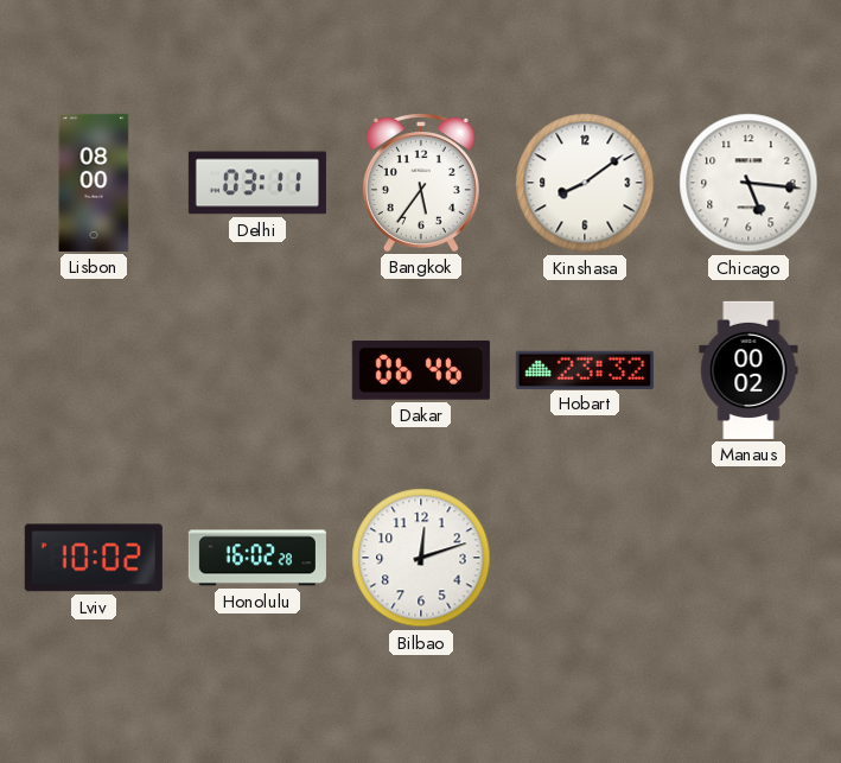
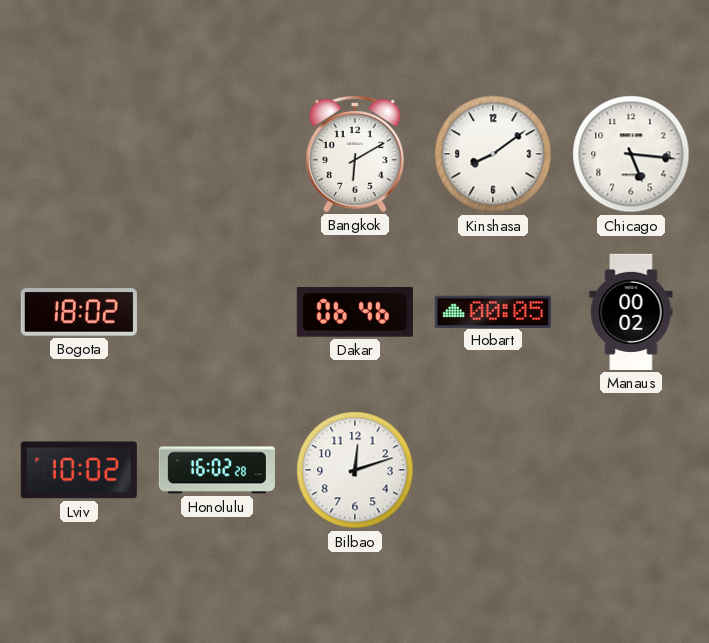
Lisbon: 08:00 -> none (94, 183)
Delhi: 03:11 -> none (257, 183)
Bangkok: 5:36 -> 6:10 (355, 154)
Bogota: none -> 18:02 (79, 312)
Hobart: 23:32 -> 00:05 (493, 311)
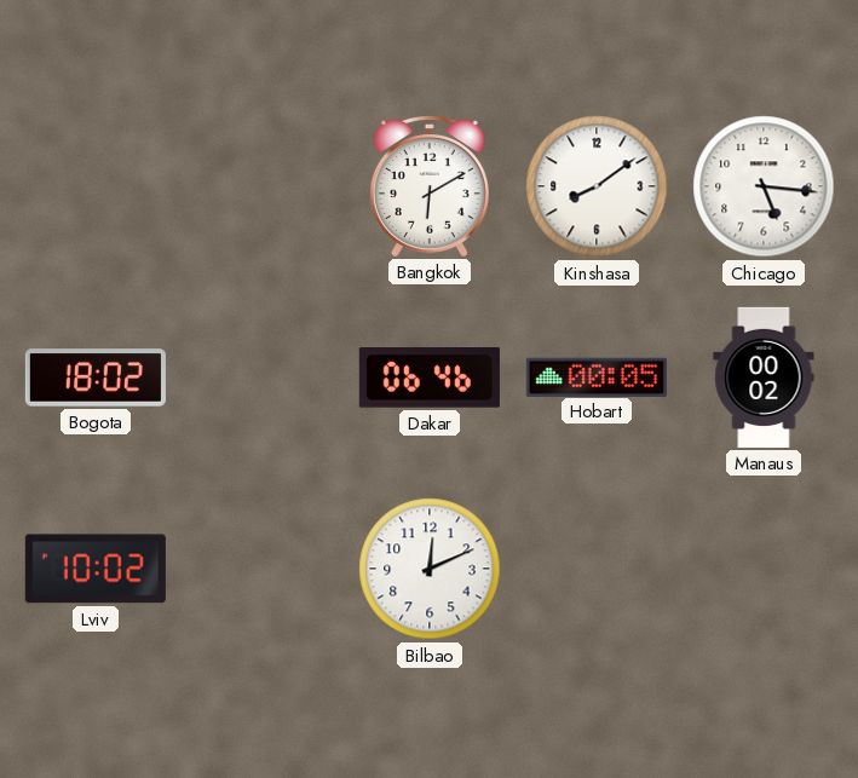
Honolulu: 16:02 -> none (217, 470)
Bilbao: 12:12 -> 12:11 (430, 569)
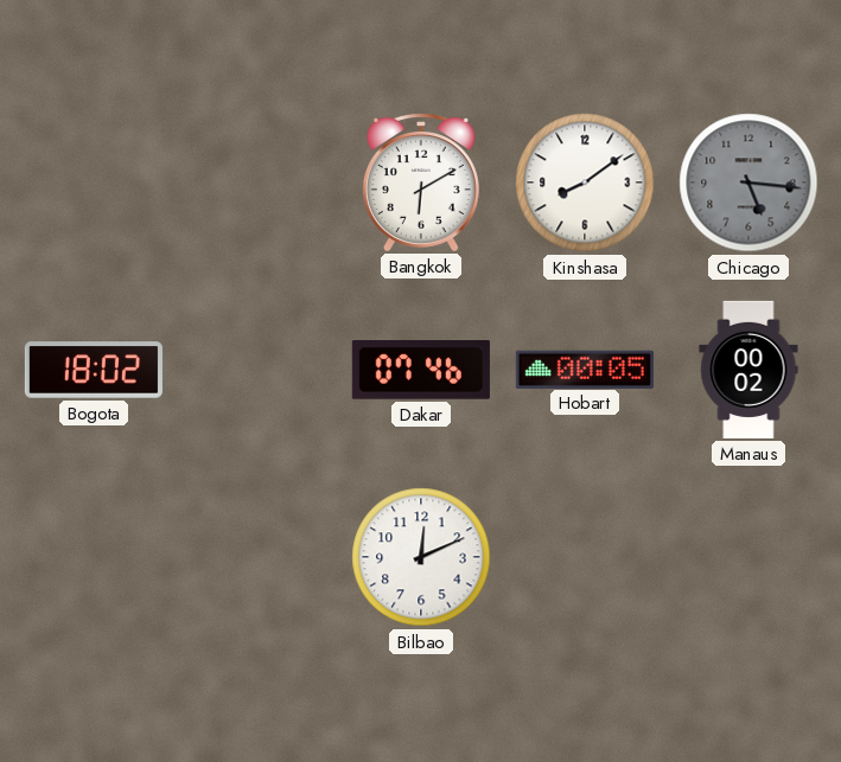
Chicago dial: white -> grey (748, 183)
Dakar: 06:46 -> 07:46 (421, 371)
Lviv: 10:02 -> none (96, 569)
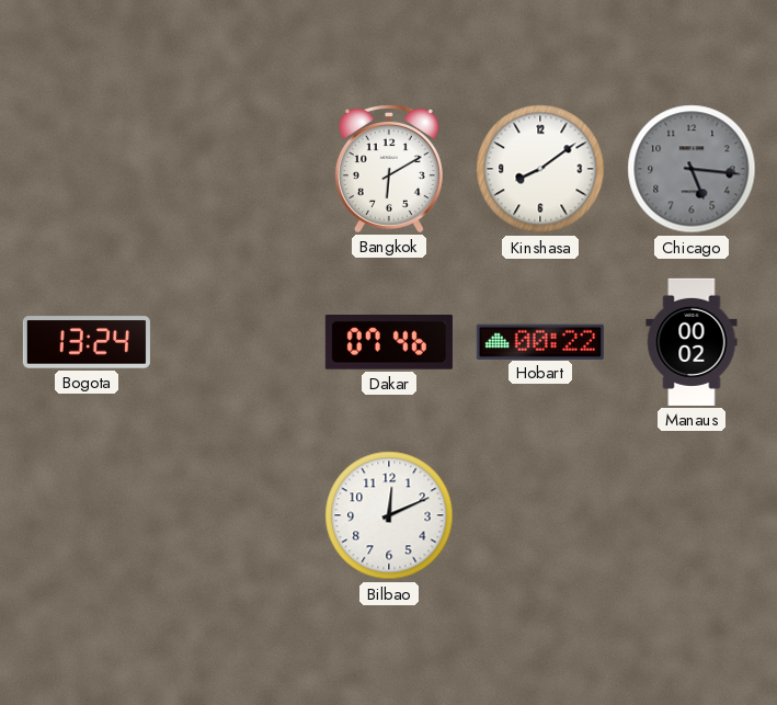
Bogota: 18:02 -> 13:24 (87, 342)
Hobart: 00:05 -> 00:22 (540, 341)
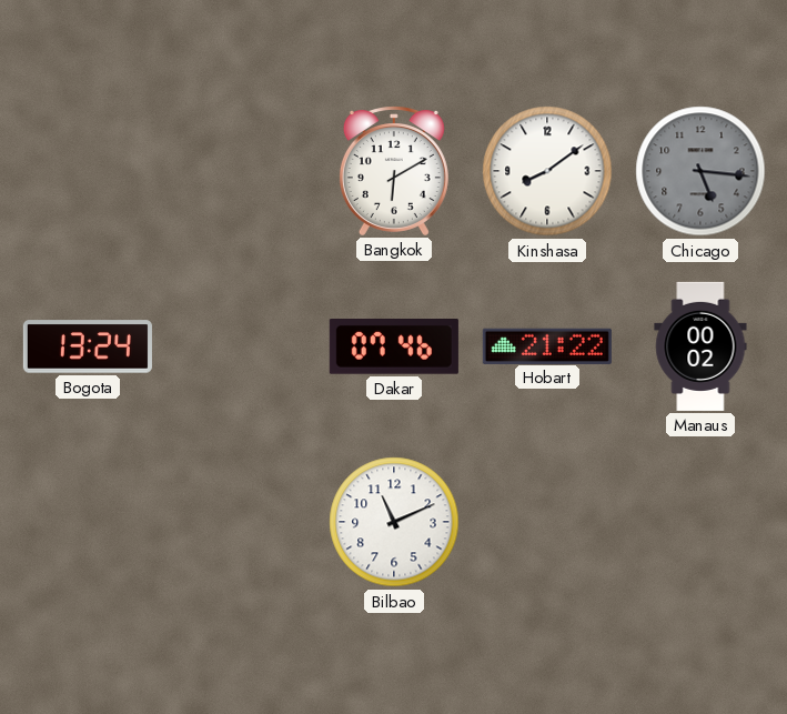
Hobart: 00:22 -> 21:22 (547, 345)
Bilbao: 12:11 -> 11:11 (394, 522)
